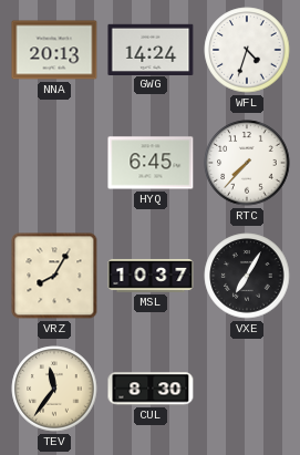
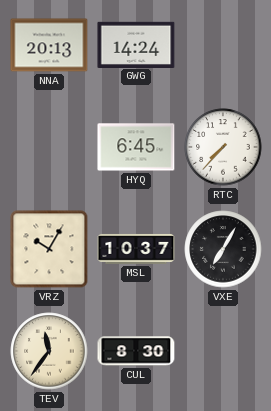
WFL: 4:33 -> none (247, 50)
VRZ: 8:05 -> 10:05 (49, 249)
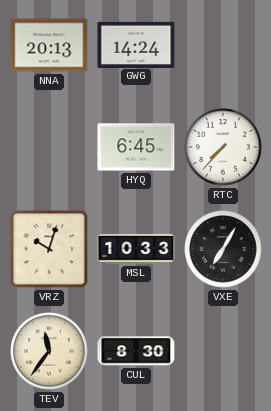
VRZ: 10:05 -> 10:03 (49, 249)
MSL: 10:37 -> 10:33 (136, 249)
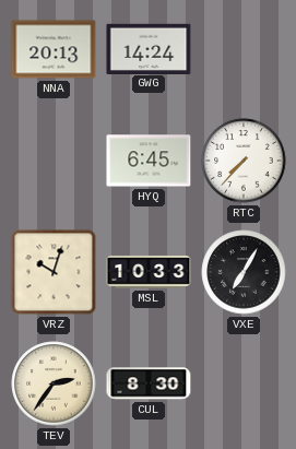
TEV: 11:36 -> 2:36 (54, 383)
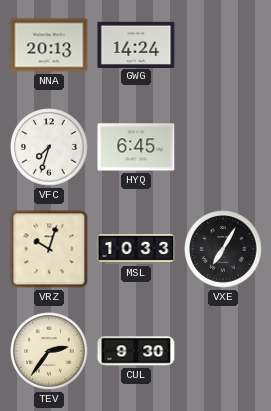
VFC: none -> 7:33 (49, 147)
RTC: 7:37 -> none (244, 161)
CUL: 8:30 -> 9:30 (136, 351)
